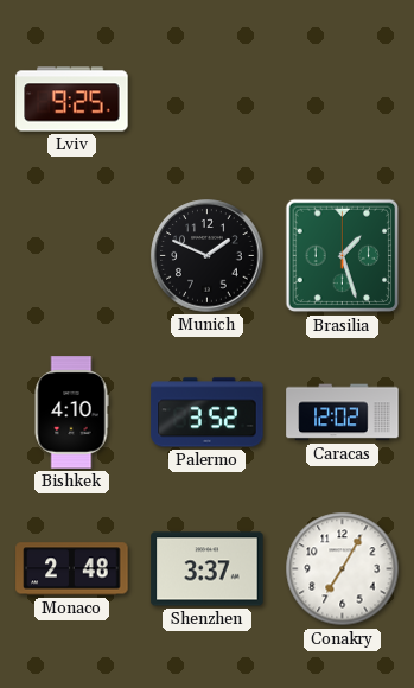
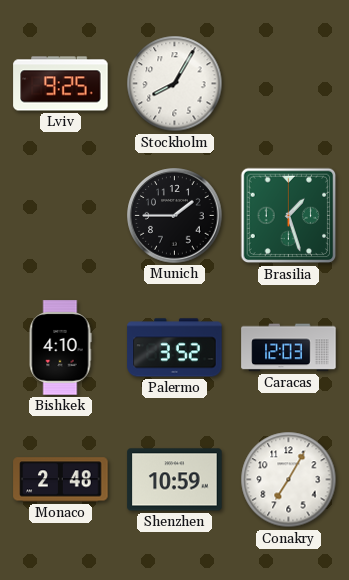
Stockholm: none -> 8:05 (175, 84)
Munich: 1:49 -> 1:45 (175, 216)
Caracas: 12:02 -> 12:03 (289, 348)
Shenzhen: 3:37 -> 10:59 (175, 480)
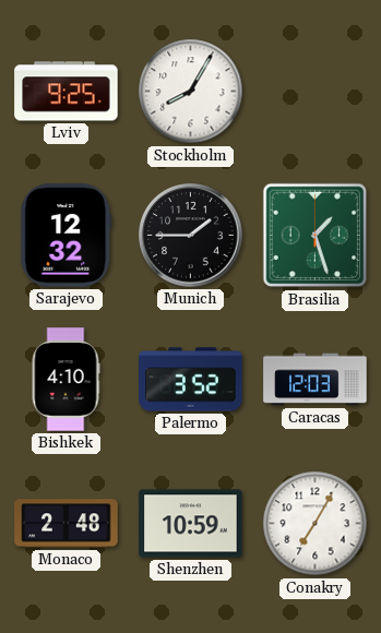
Sarajevo: none -> 12:32 (67, 236)
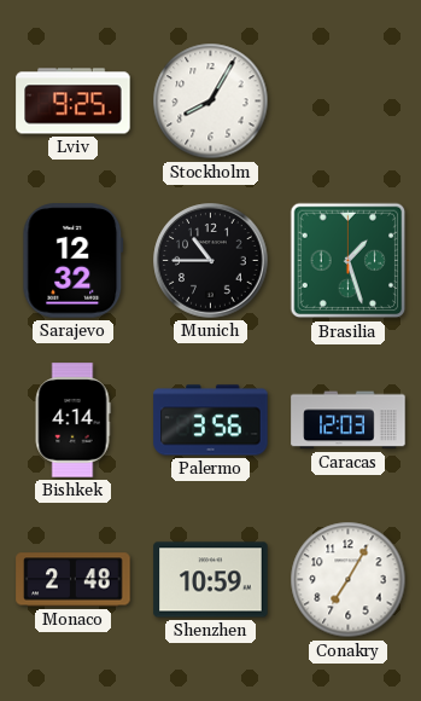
Munich: 1:45 -> 10:45 (211, 261)
Bishkek: 4:10 -> 4:14 (72, 421)
Palermo: 3:52 -> 3:56 (211, 421)
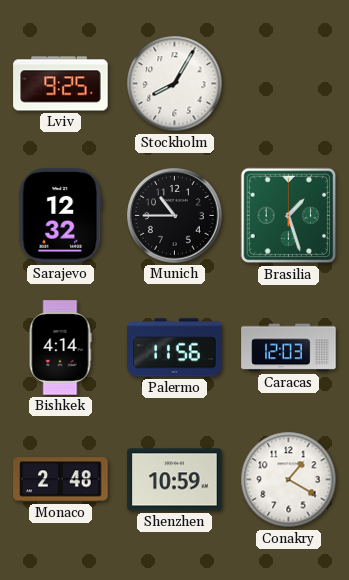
Palermo: 3:56 -> 11:56 (175, 348)
Conakry: 7:05 -> 1:20 (289, 480)
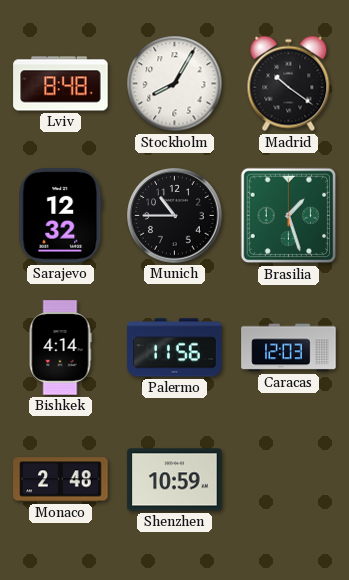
Lviv: 9:25 -> 8:48 (61, 84)
Madrid: none -> 10:21 (289, 84)
Conakry: 1:20 -> none (289, 480)
